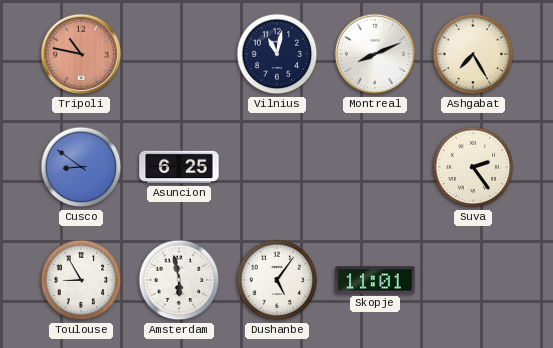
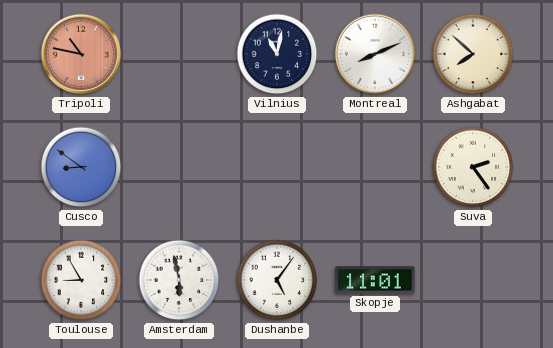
Ashgabat: 7:25 -> 7:52 (473, 54)
Asuncion: 6:25 -> none (179, 167)
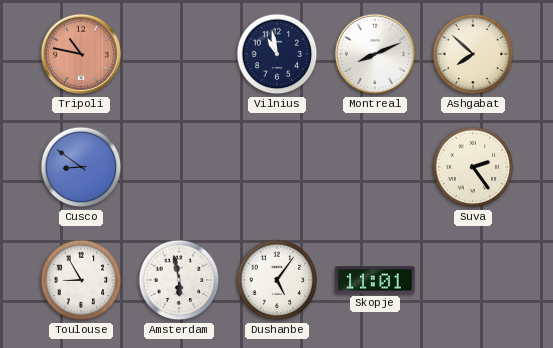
Vilnius: 11:02 -> 10:58 (277, 54)
